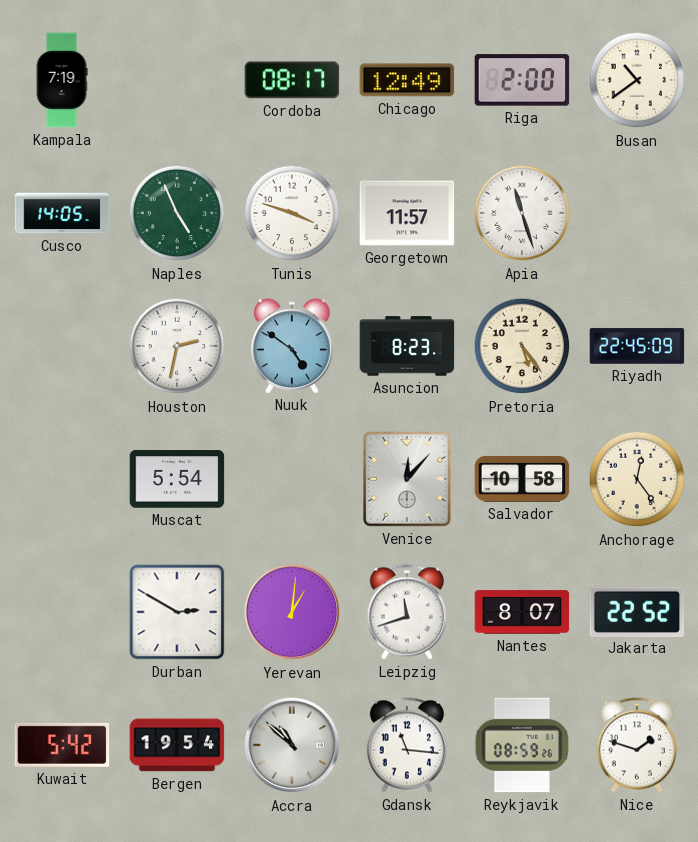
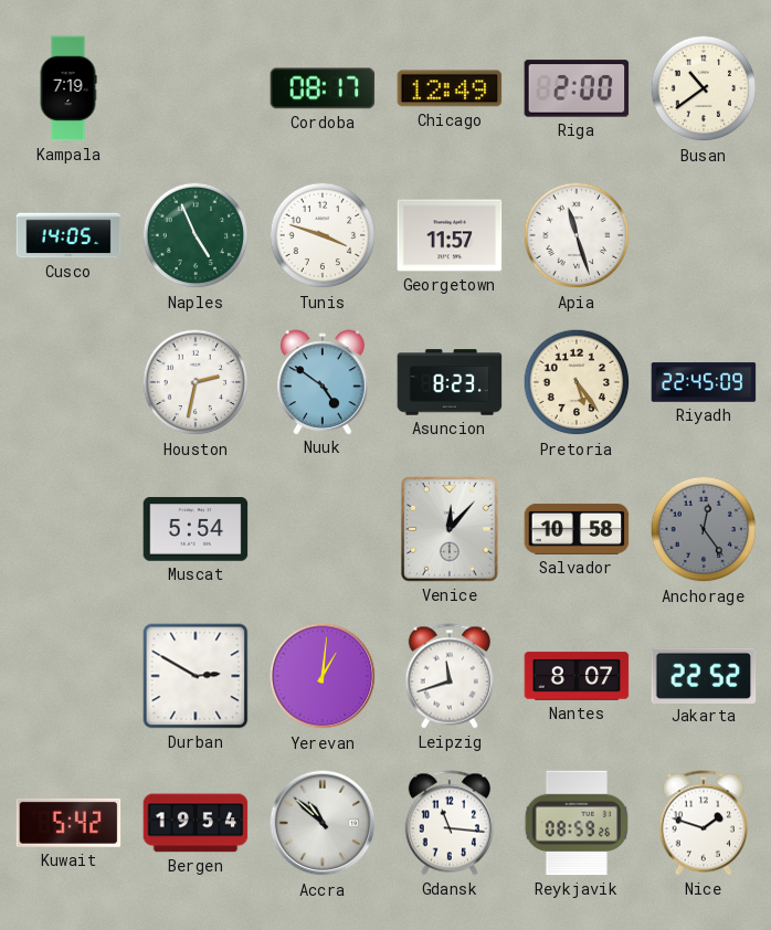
Anchorage dial: cream -> grey (704, 529)
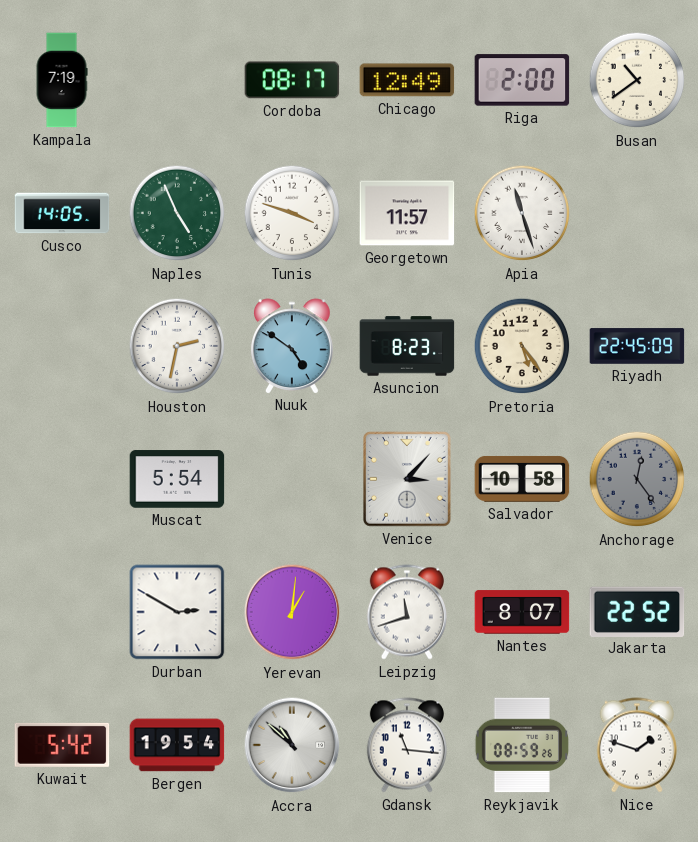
Venice: 12:07 -> 3:07 (408, 480)
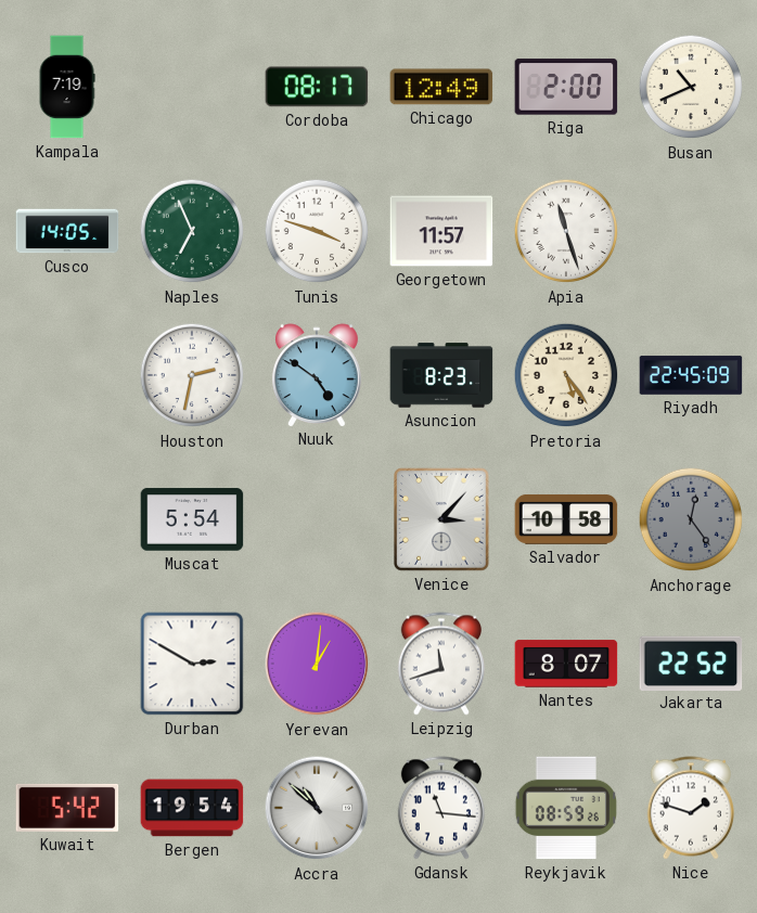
Busan: 10:39 -> 10:41 (691, 87)
Naples: 4:56 -> 6:56 (192, 231)
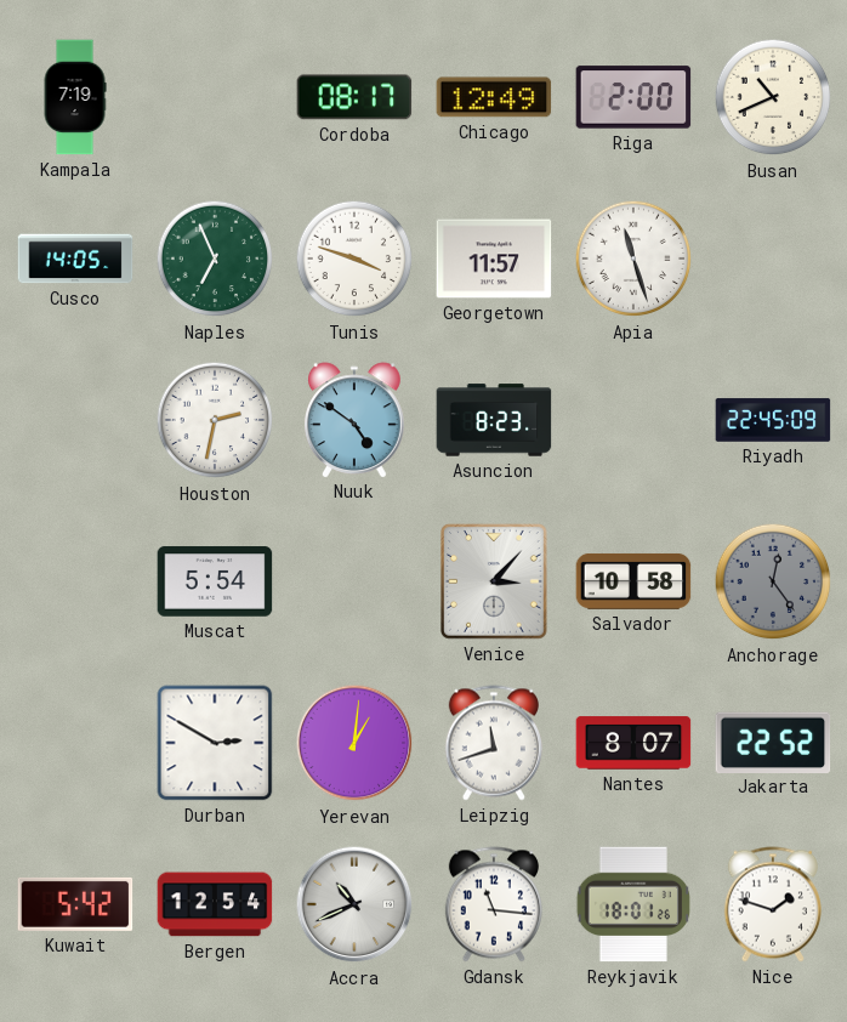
Pretoria: 5:24 -> none (566, 375)
Bergen: 19:54 -> 12:54 (215, 904)
Accra: 10:52 -> 10:41 (354, 904)
Reykjavik: 08:59 -> 18:01 (633, 904)
